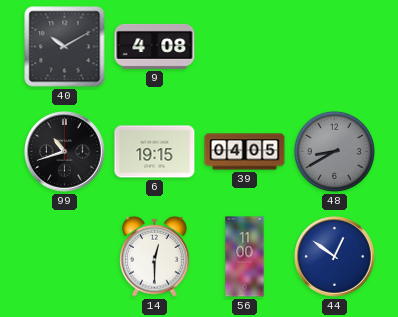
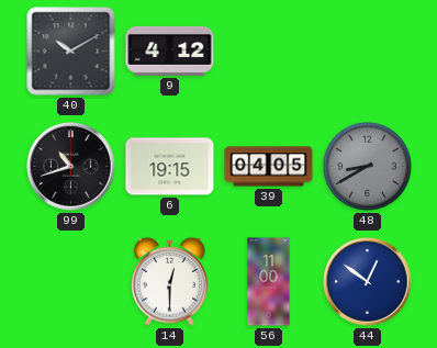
9: 4:08 -> 4:12 (170, 50)
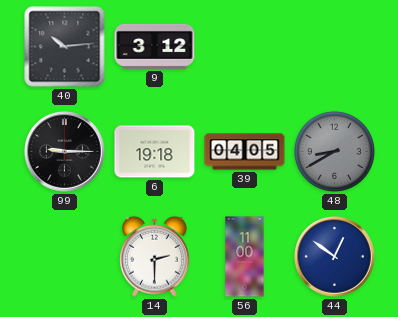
40: 10:10 -> 10:14 (65, 47)
9: 4:12 -> 3:12 (155, 46)
99: 10:42 -> 9:15 (65, 152)
6: 19:15 -> 19:18 (155, 152)
14: 12:30 -> 2:30 (155, 256)
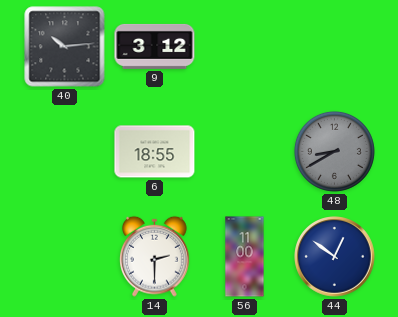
99: 9:15 -> none (65, 152)
6: 19:18 -> 18:55 (155, 152)
39: 04:05 -> none (245, 152)
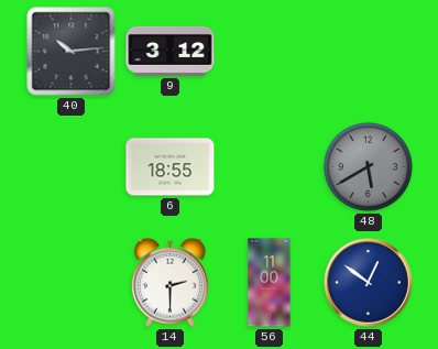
48: 8:40 -> 5:40 (368, 166)
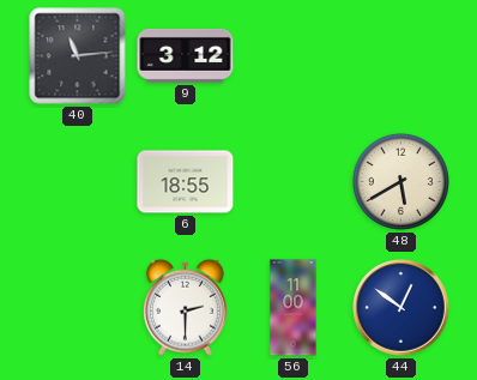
40: 10:14 -> 11:14 (78, 56)
48 dial: grey -> cream (400, 181)
